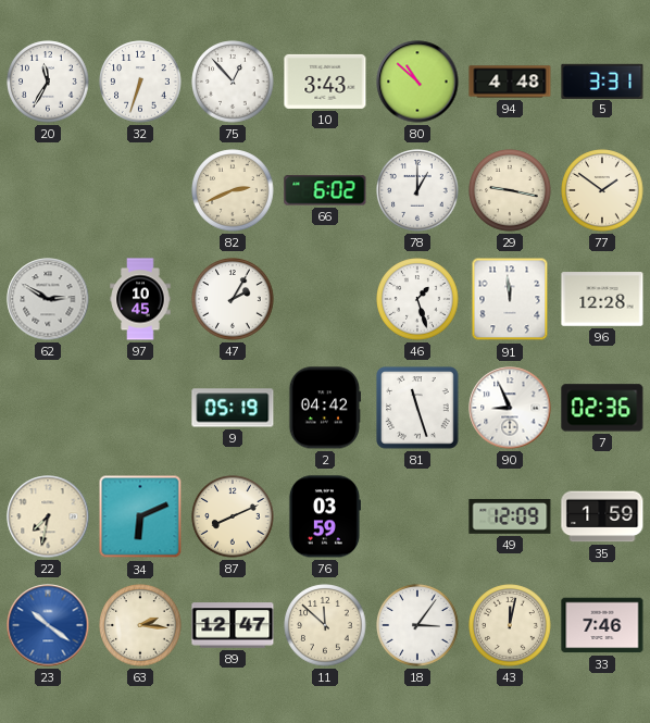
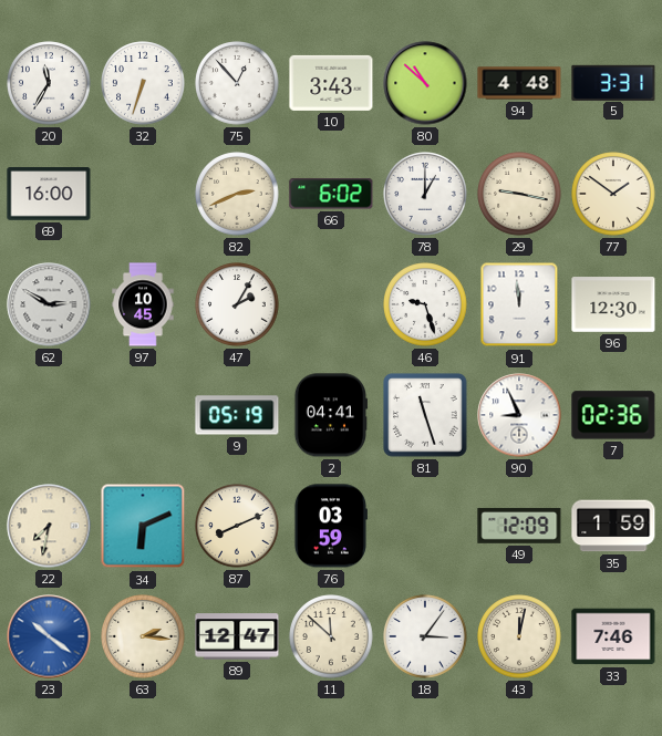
69: none -> 16:00 (49, 194)
46: 1:27 -> 9:27 (425, 304)
96: 12:28 -> 12:30 (613, 304)
2: 04:42 -> 04:41 (330, 415)
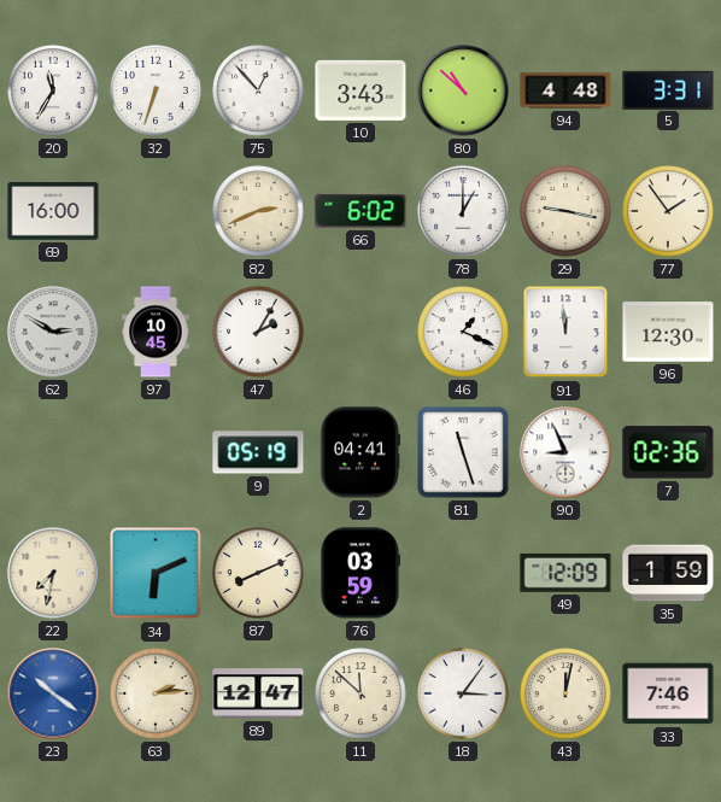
77: 1:51 -> 1:54 (668, 211)
46: 9:27 -> 1:19 (463, 332)
63: 2:16 -> 2:14 (156, 693)
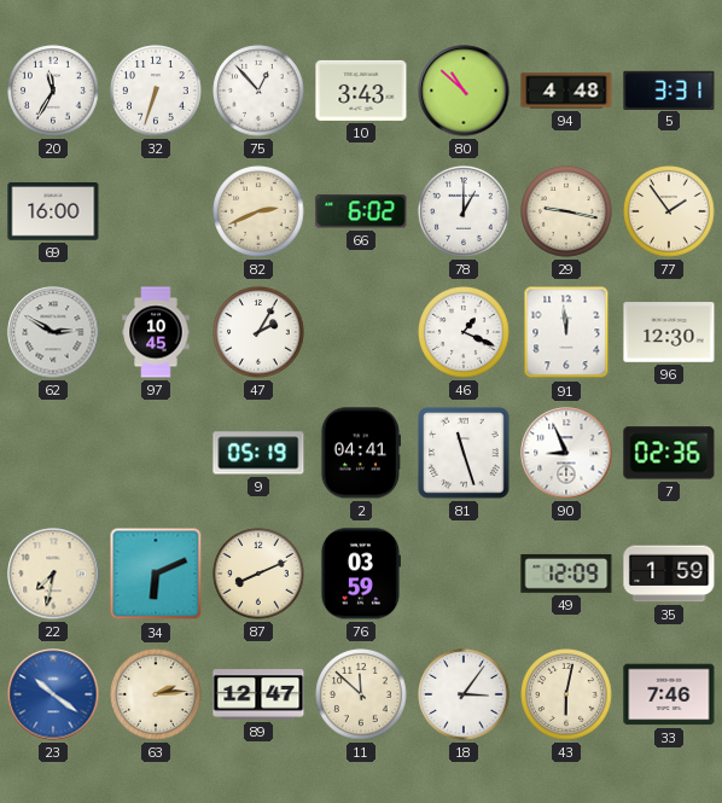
43: 12:02 -> 6:02 (566, 694)
